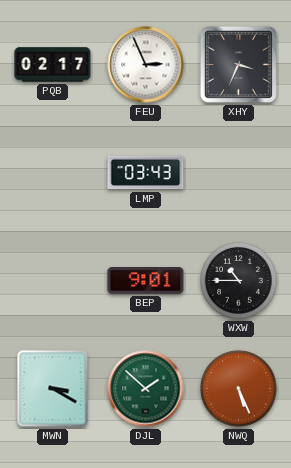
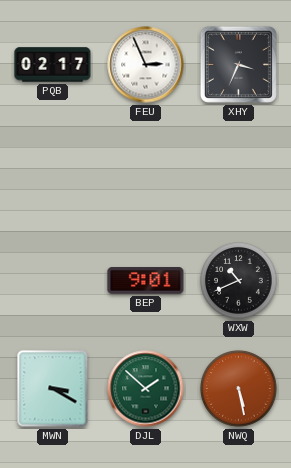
LMP: 03:43 -> none (146, 173)
WXW: 10:45 -> 10:41 (239, 281)
NWQ: 5:26 -> 5:28 (239, 389)
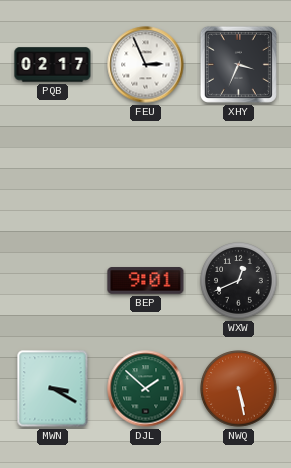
WXW: 10:41 -> 12:41 (239, 281)
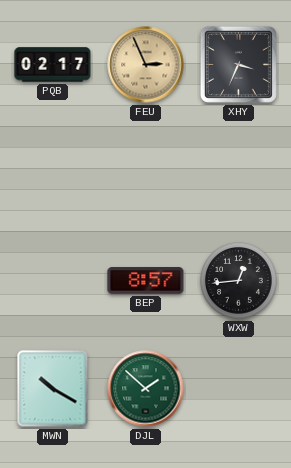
FEU dial: white -> champagne (146, 65)
BEP: 9:01 -> 8:57 (146, 281)
WXW: 12:41 -> 12:44 (239, 281)
MWN: 3:20 -> 10:20 (53, 389)
NWQ: 5:28 -> none (239, 389)
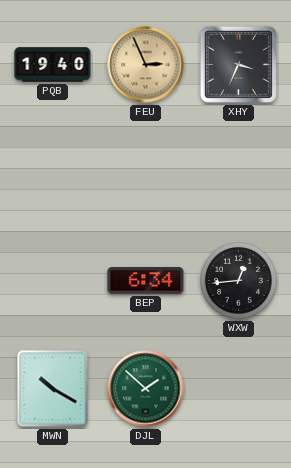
PQB: 02:17 -> 19:40 (53, 65)
BEP: 8:57 -> 6:34 (146, 281)
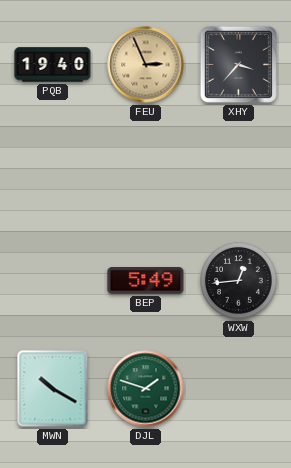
XHY: 3:34 -> 3:37 (238, 64)
BEP: 6:34 -> 5:49 (146, 281)
DJL: 1:52 -> 1:48 (146, 389)
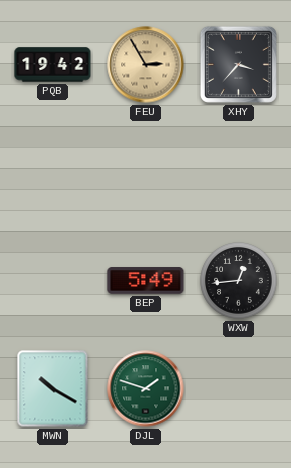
PQB: 19:40 -> 19:42 (53, 65)
FEU: 2:56 -> 2:55 (146, 65)
